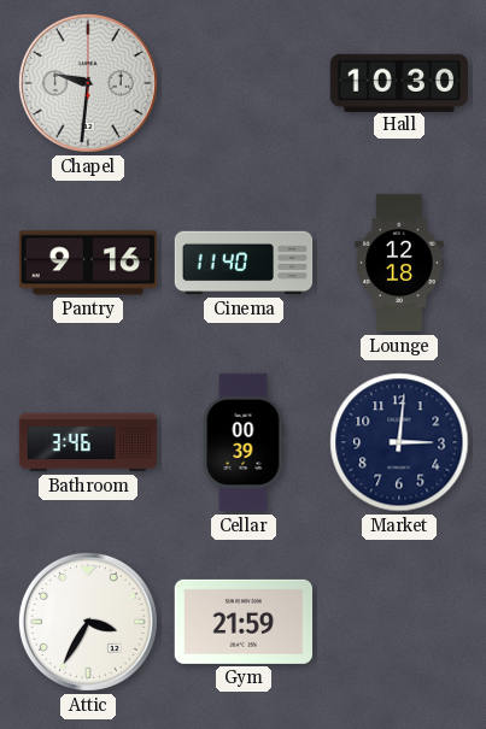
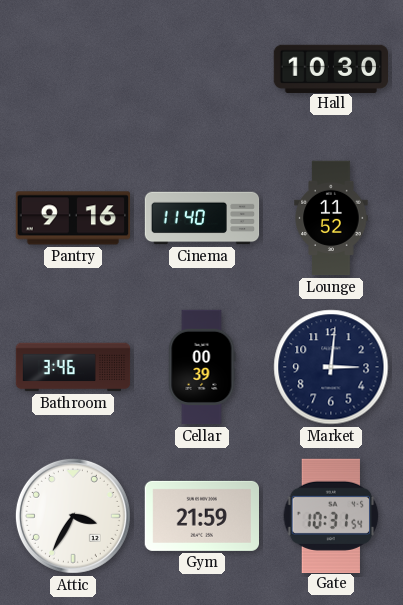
Chapel: 9:31 -> none (88, 83)
Lounge: 12:18 -> 11:52 (331, 218)
Gate: none -> 10:31 (331, 515)
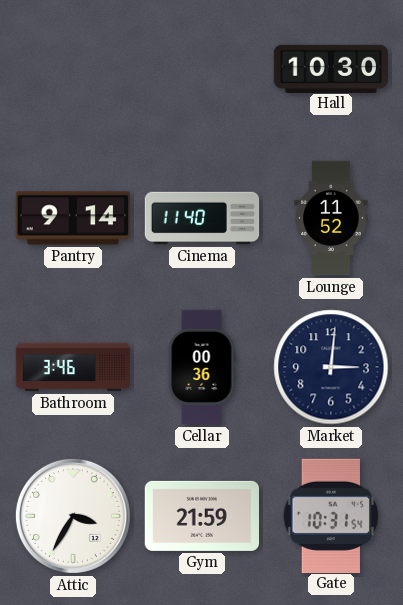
Pantry: 9:16 -> 9:14 (73, 218)
Cellar: 00:39 -> 00:36 (202, 367)
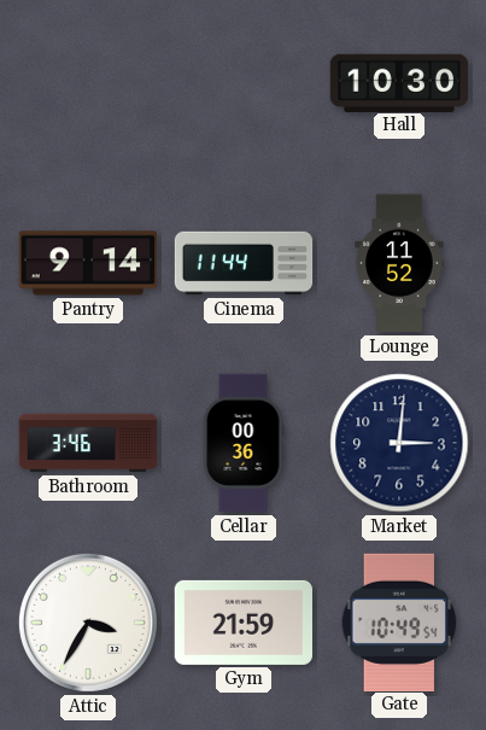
Cinema: 11:40 -> 11:44 (244, 263)
Gate: 10:31 -> 10:49 (399, 621)
